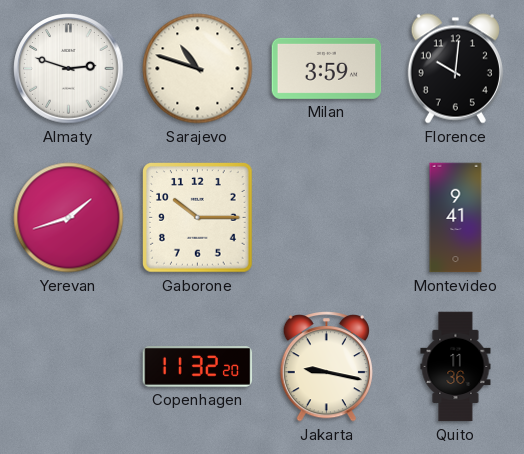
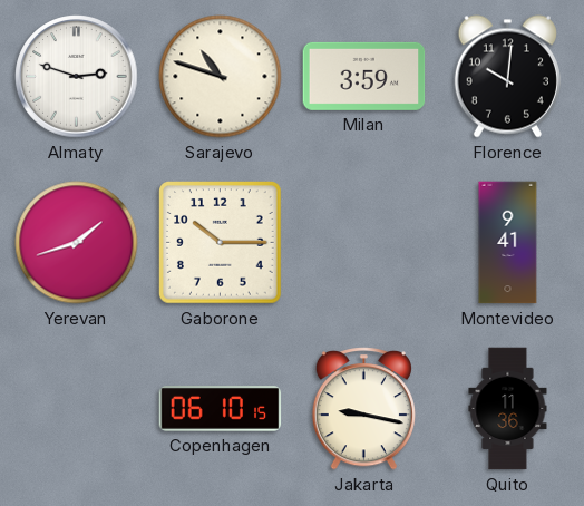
Copenhagen: 11:32 -> 06:10 (221, 409)
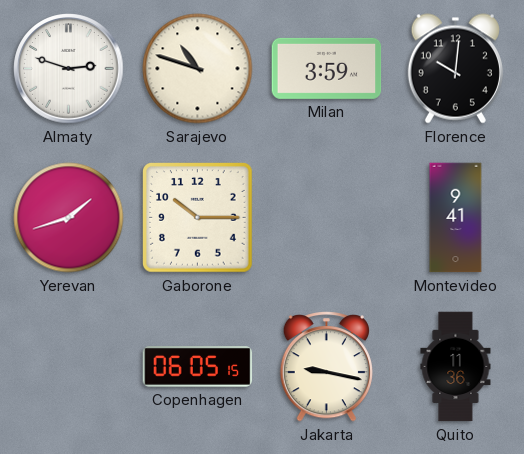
Copenhagen: 06:10 -> 06:05 (198, 367)
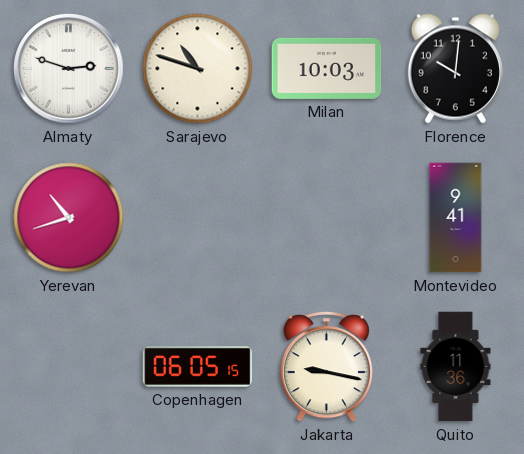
Milan: 3:59 -> 10:03 (327, 68)
Yerevan: 1:42 -> 10:42 (69, 218)
Gaborone: 10:15 -> none (198, 218)
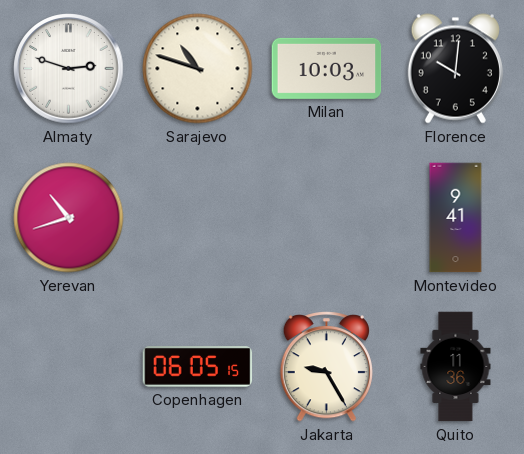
Jakarta: 9:17 -> 9:25 (326, 367)
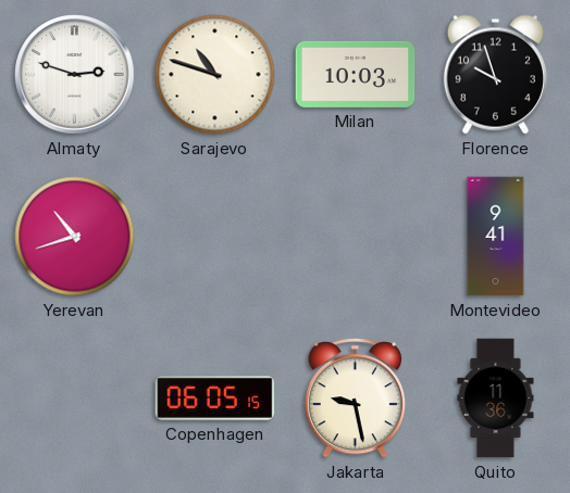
Florence: 10:01 -> 9:57 (495, 75)
Jakarta: 9:25 -> 9:28 (355, 399)
